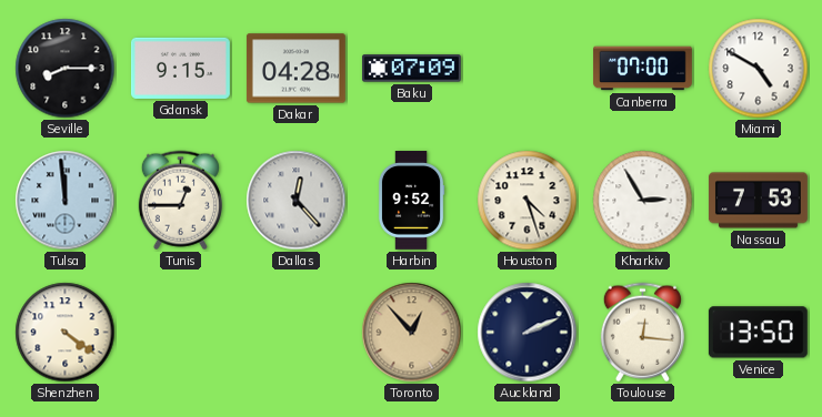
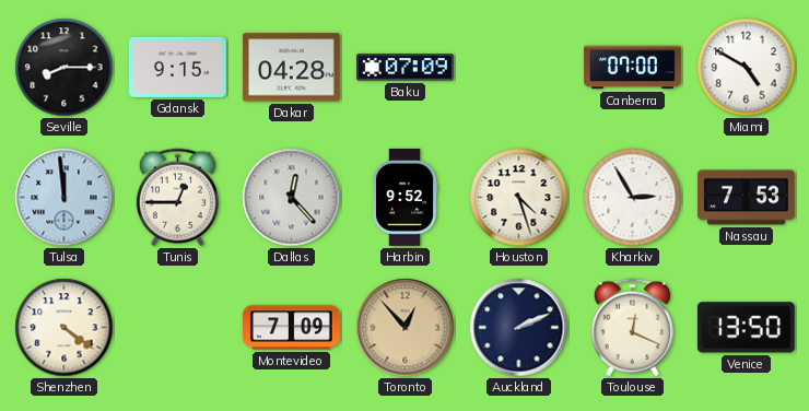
Montevideo: none -> 7:09 (291, 328)
Toulouse: 12:16 -> 12:19 (632, 328)
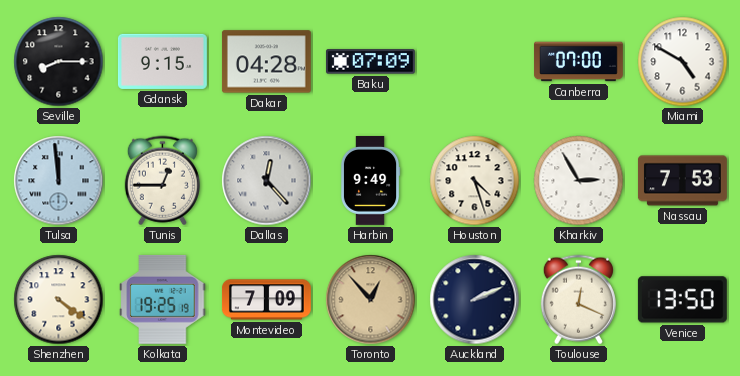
Harbin: 9:52 -> 9:49 (370, 181)
Kolkata: none -> 19:25 (163, 299)
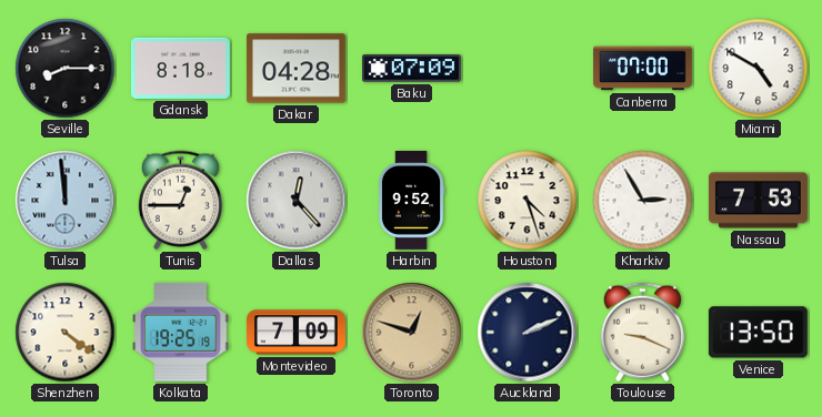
Gdansk: 9:15 -> 8:18 (180, 68)
Harbin: 9:49 -> 9:52 (411, 201)
Toronto: 12:53 -> 12:48 (412, 333)
Toulouse: 12:19 -> 9:19 (642, 333)
